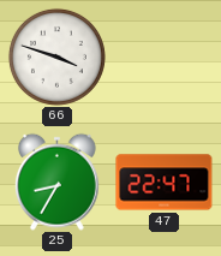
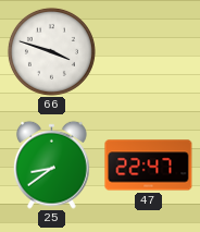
25: 8:35 -> 8:39 (52, 164)
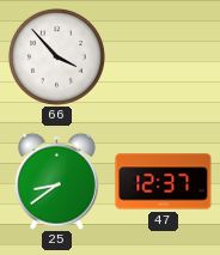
66: 3:48 -> 3:53 (56, 56)
47: 22:47 -> 12:37 (164, 182)
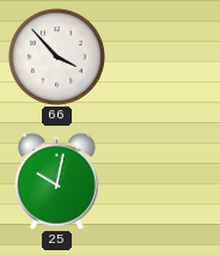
25: 8:39 -> 10:02 (57, 181)
47: 12:37 -> none (164, 182)
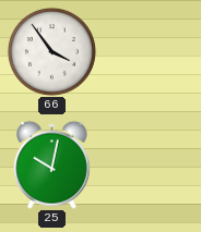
66: 3:53 -> 3:54 (51, 51)
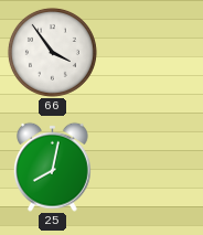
25: 10:02 -> 8:02 (53, 167)
